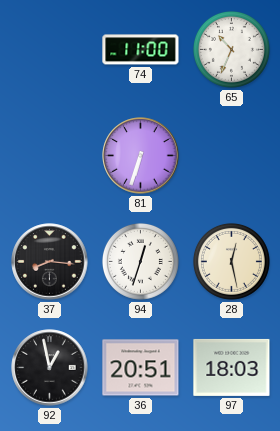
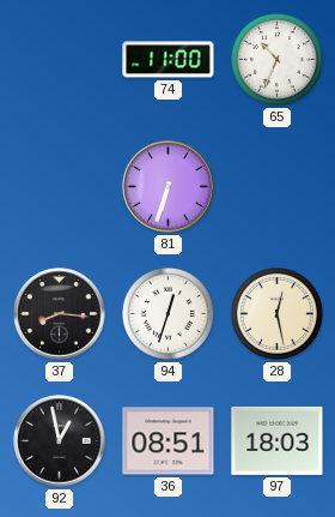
36: 20:51 -> 08:51 (169, 441)
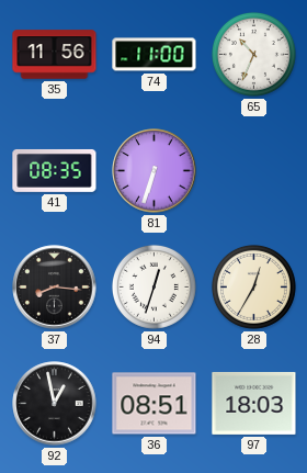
35: none -> 11:56 (55, 55)
41: none -> 08:35 (55, 171)
28: 12:28 -> 12:35 (253, 286)
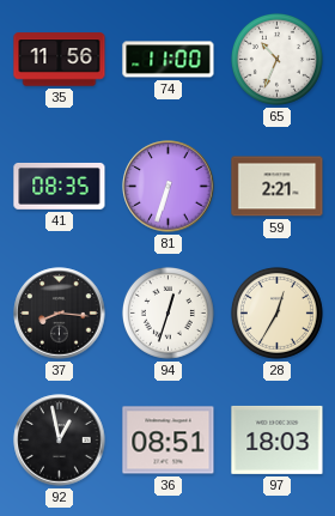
59: none -> 2:21 (278, 187)
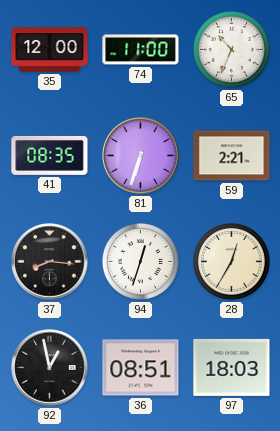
35: 11:56 -> 12:00 (50, 50)
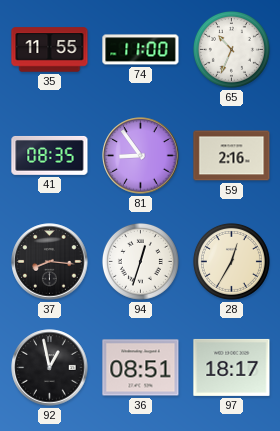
35: 12:00 -> 11:55 (50, 50)
81: 6:33 -> 8:54 (141, 156)
59: 2:21 -> 2:16 (232, 156)
97: 18:03 -> 18:17 (232, 367)
